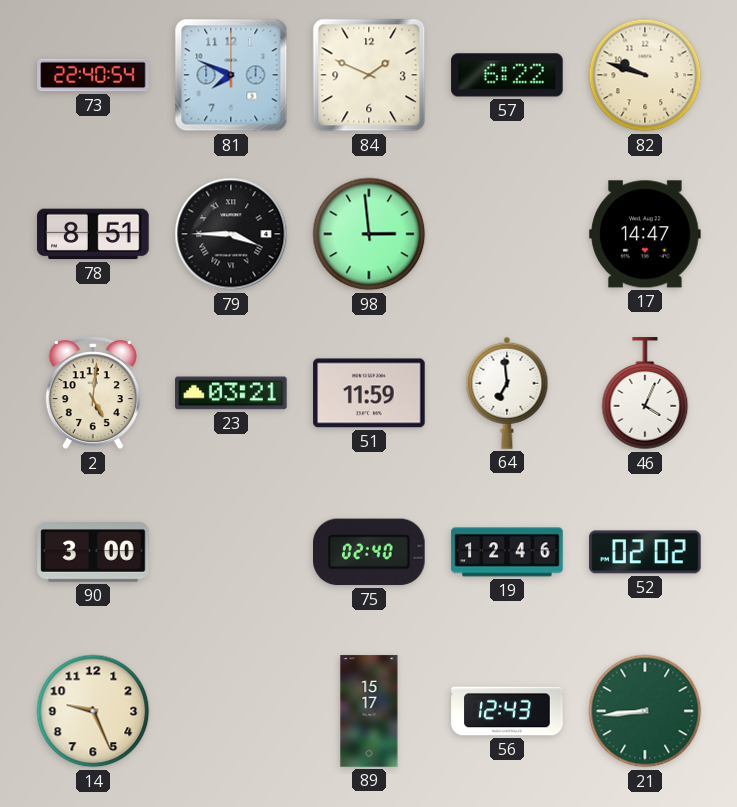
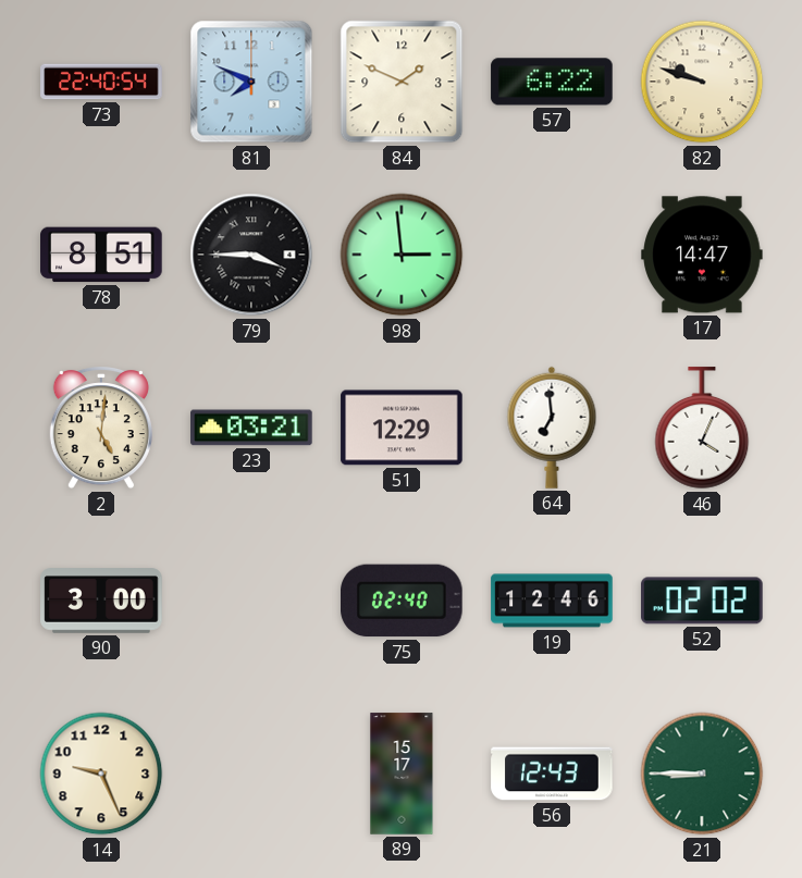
51: 11:59 -> 12:29 (402, 428)
21: 8:44 -> 8:45 (702, 774)
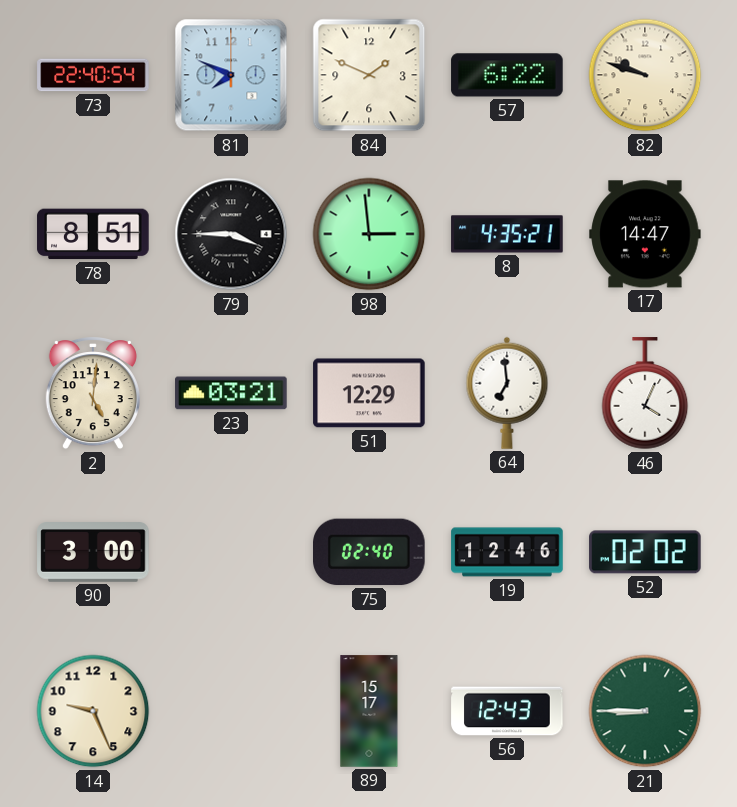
8: none -> 4:35 (507, 234)
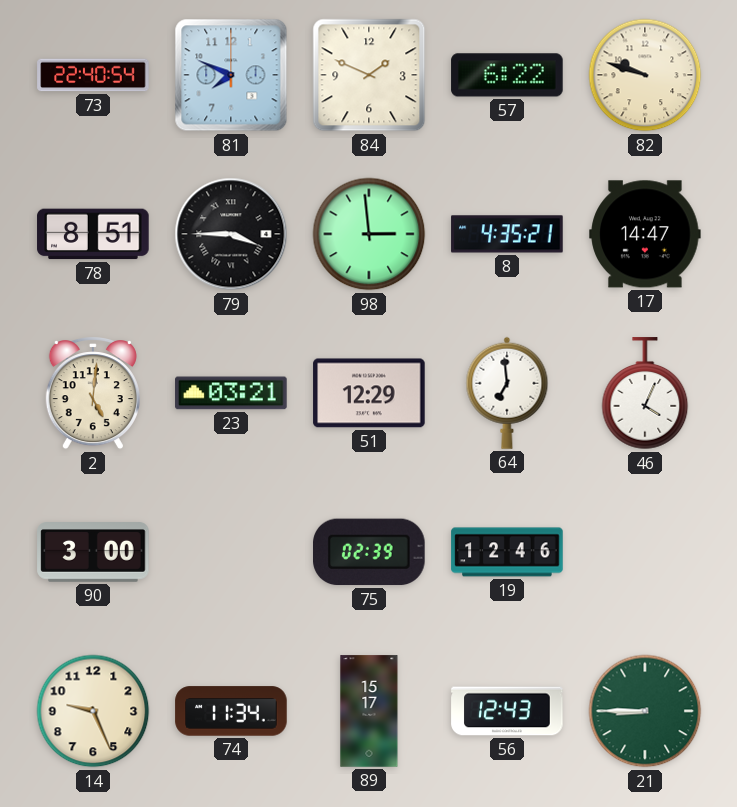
75: 02:40 -> 02:39 (370, 552)
52: 02:02 -> none (645, 552)
74: none -> 11:34 (231, 711)
